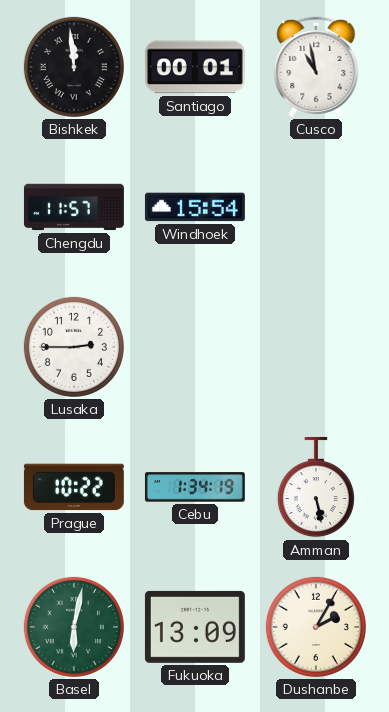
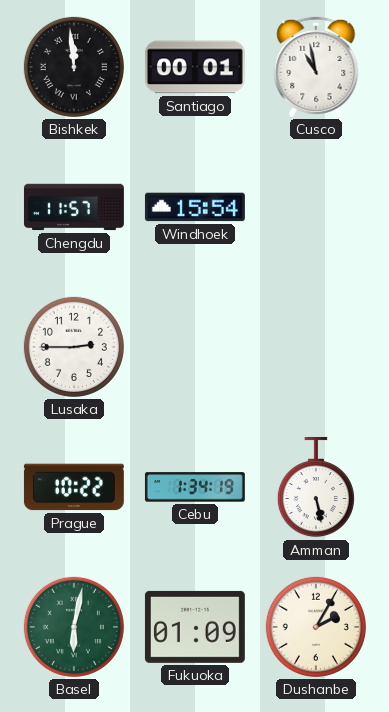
Fukuoka: 13:09 -> 01:09 (195, 627)
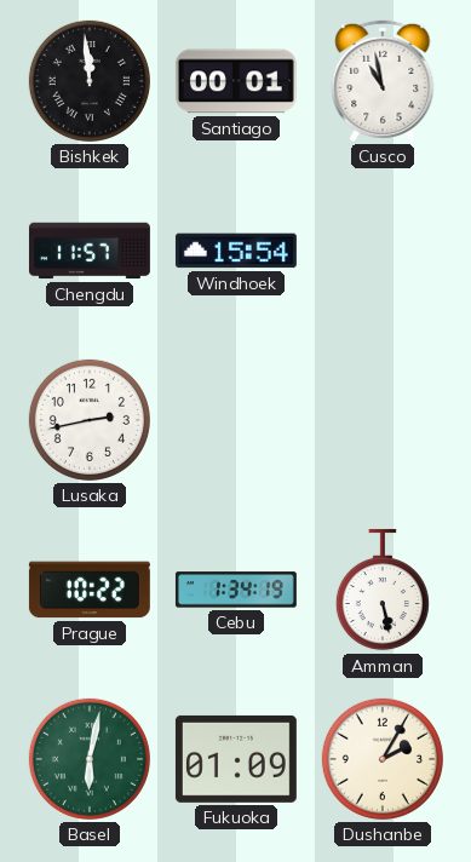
Lusaka: 2:45 -> 2:43 (90, 420)
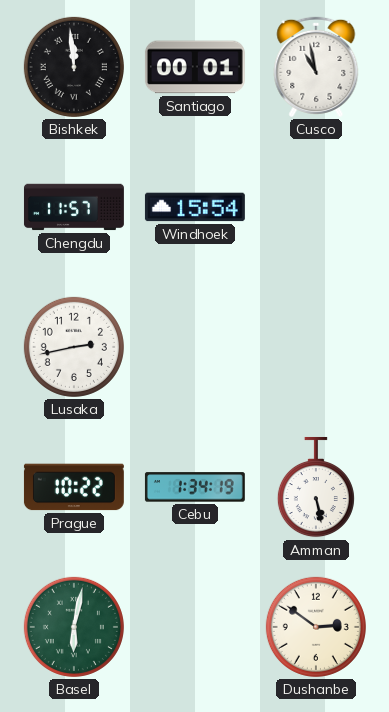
Fukuoka: 01:09 -> none (236, 759)
Dushanbe: 2:05 -> 2:51 (316, 627)
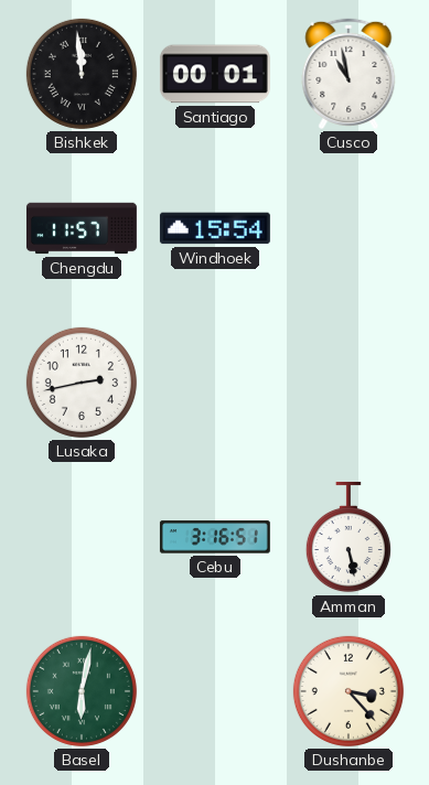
Prague: 10:22 -> none (74, 487)
Cebu: 1:34 -> 3:16 (215, 537)
Dushanbe: 2:51 -> 3:23 (348, 691)
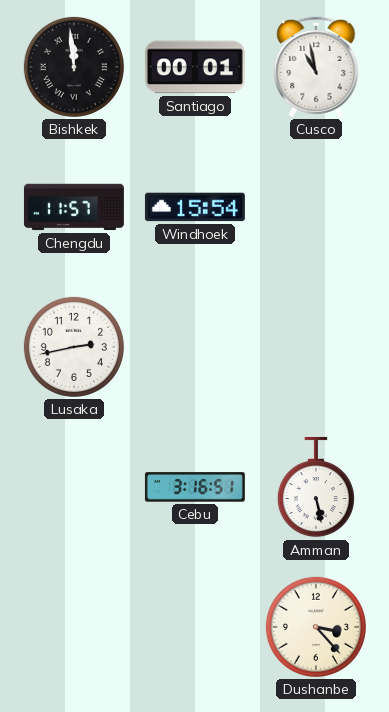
Basel: 6:02 -> none (82, 691)
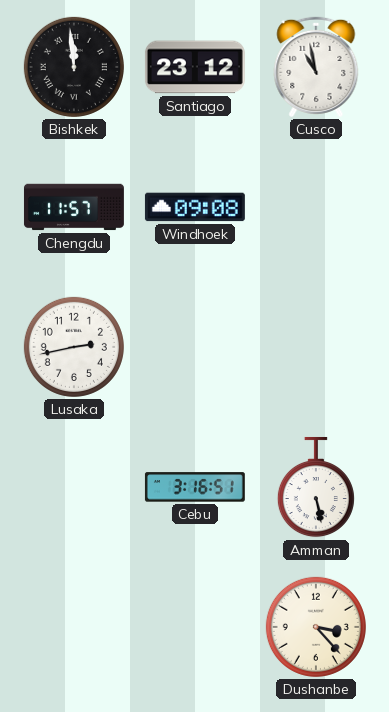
Santiago: 00:01 -> 23:12 (195, 67)
Windhoek: 15:54 -> 09:08 (195, 207)
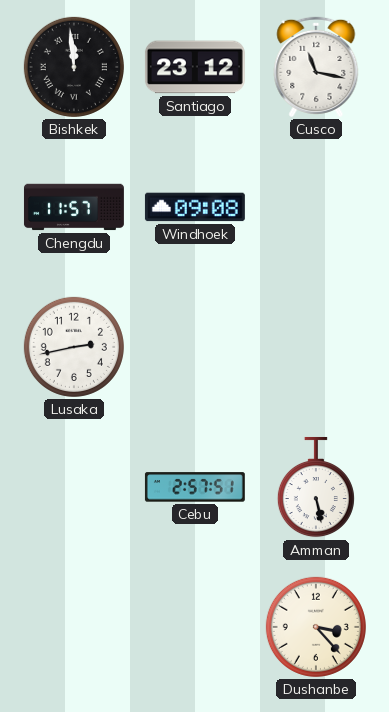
Cusco: 10:58 -> 11:17 (316, 67)
Cebu: 3:16 -> 2:57 (195, 487)
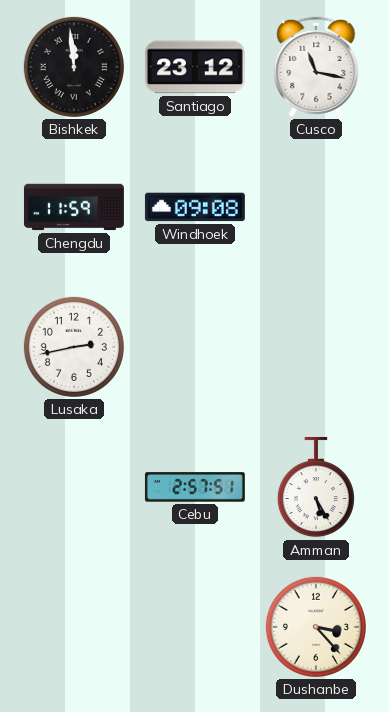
Chengdu: 11:57 -> 11:59 (74, 207)
Amman: 5:28 -> 5:25 (316, 487)
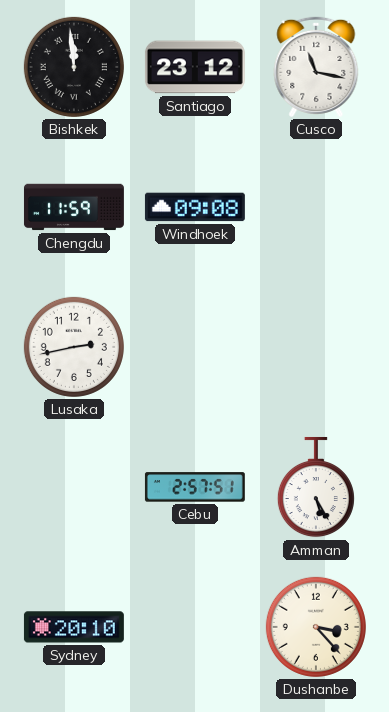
Sydney: none -> 20:10 (74, 627)
